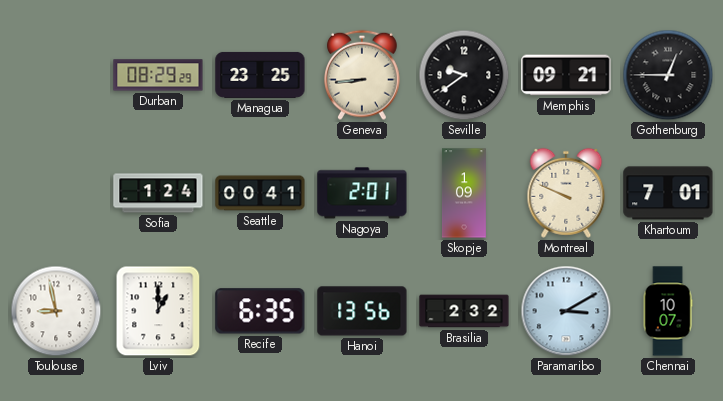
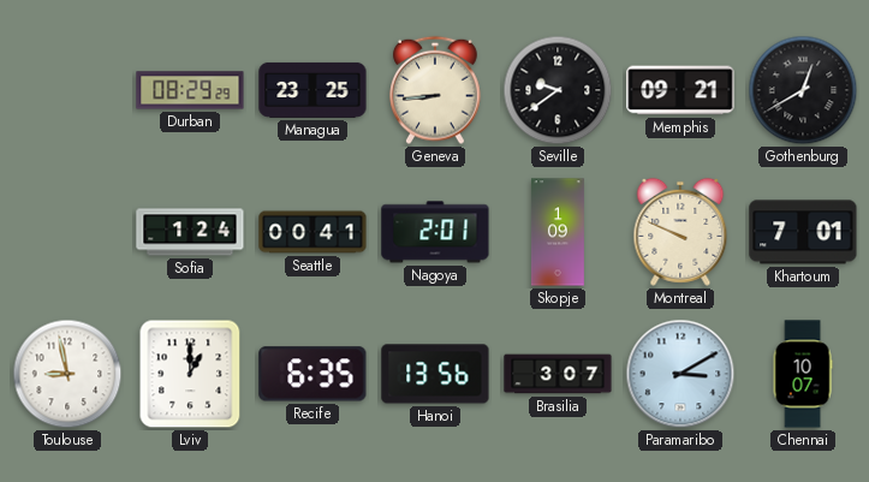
Gothenburg: 12:45 -> 12:40 (803, 90)
Brasilia: 2:32 -> 3:07 (558, 374)
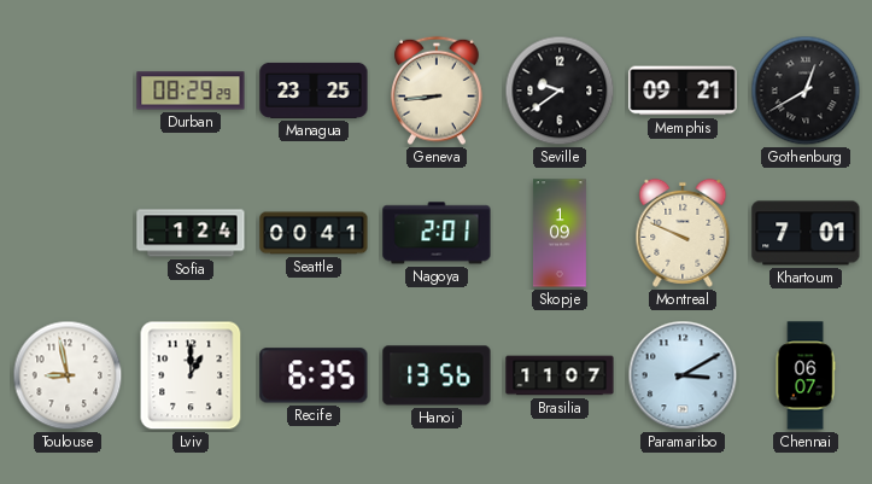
Brasilia: 3:07 -> 11:07 (560, 375)
Chennai: 10:07 -> 06:07 (806, 375)
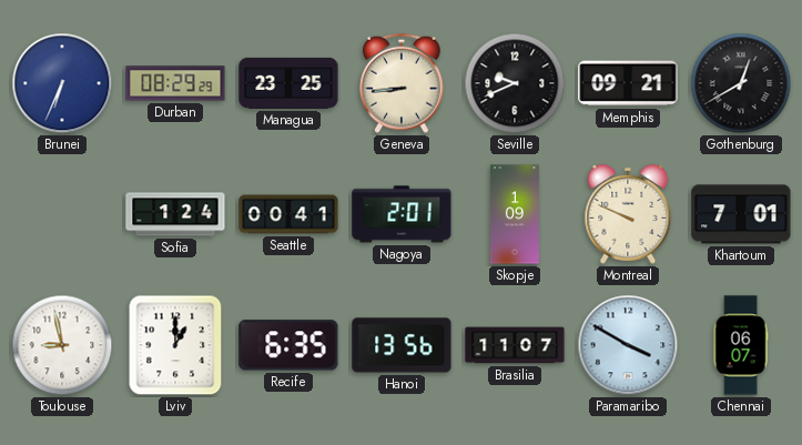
Brunei: none -> 6:34 (62, 83)
Seville: 9:39 -> 9:41 (515, 83)
Paramaribo: 3:10 -> 3:50 (628, 345)
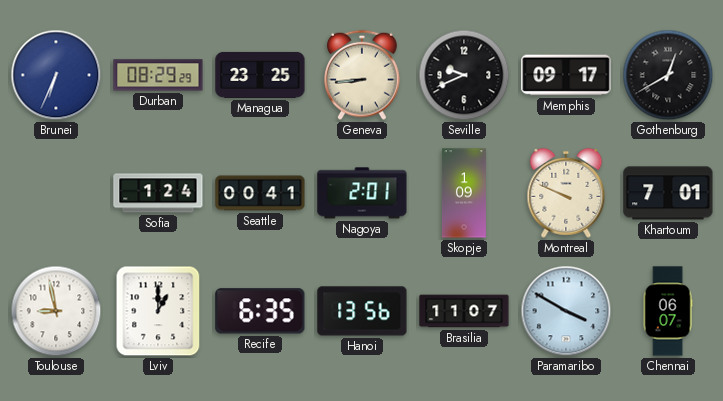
Memphis: 09:21 -> 09:17 (566, 75)
